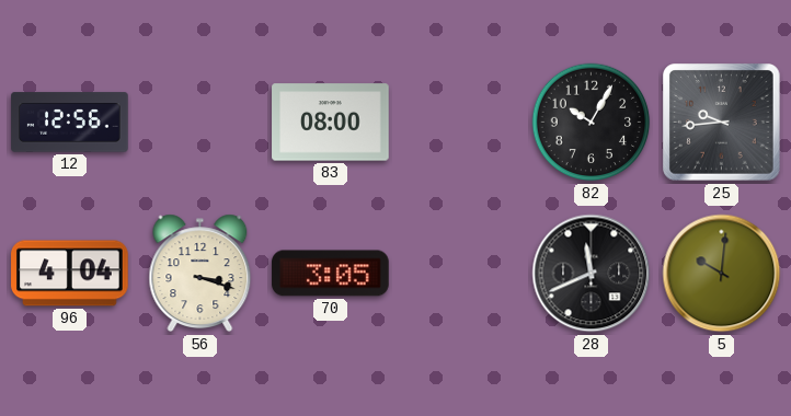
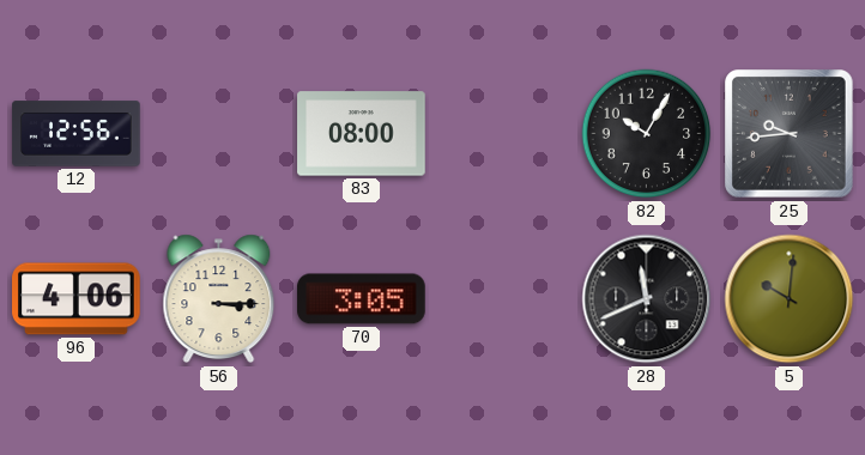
96: 4:04 -> 4:06 (77, 299)
56: 3:18 -> 3:15 (219, 299)
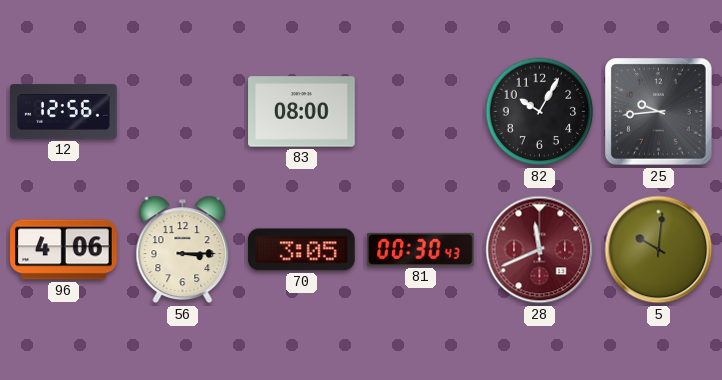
81: none -> 00:30 (421, 249)
28 dial: black -> burgundy (540, 250)
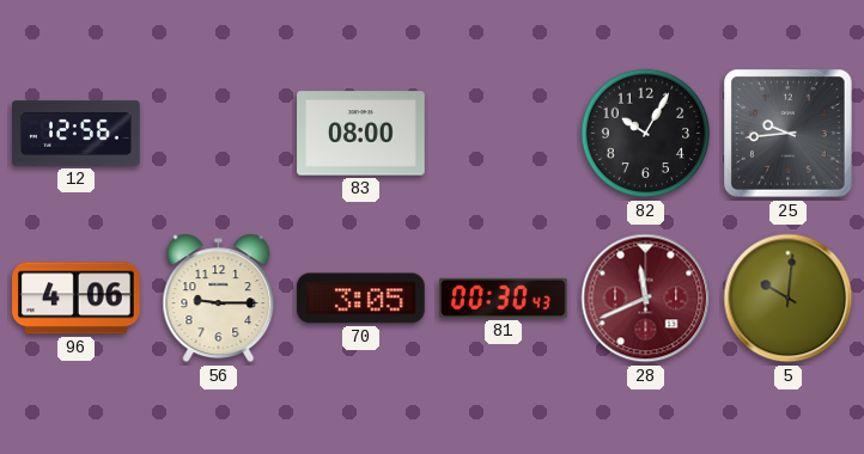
56: 3:15 -> 9:15 (219, 299)
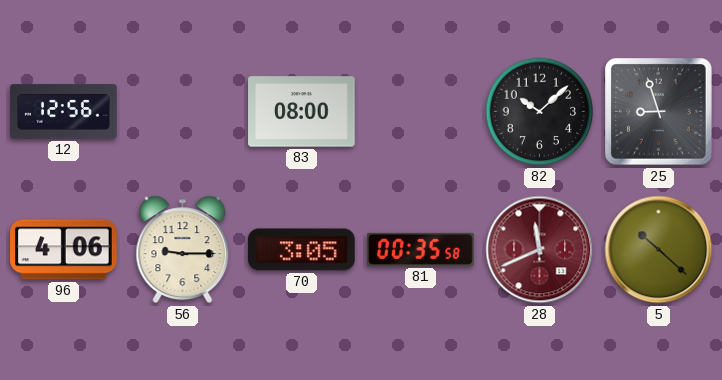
82: 10:05 -> 10:08 (540, 112)
25: 9:44 -> 8:57 (659, 112)
81: 00:30 -> 00:35 (421, 249)
5: 10:01 -> 10:22 (659, 250)
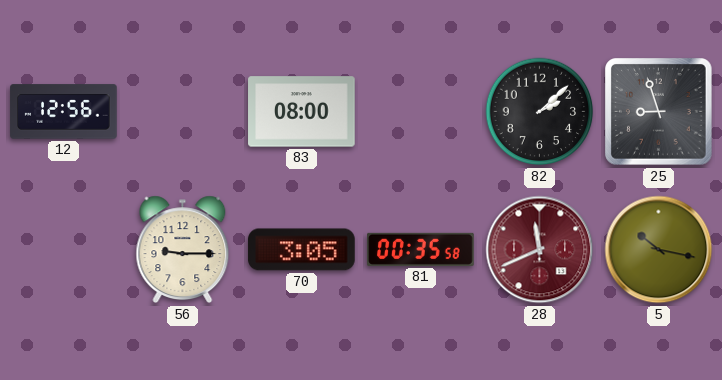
82: 10:08 -> 2:08 (540, 112)
96: 4:06 -> none (64, 250)
5: 10:22 -> 10:17 (659, 250)
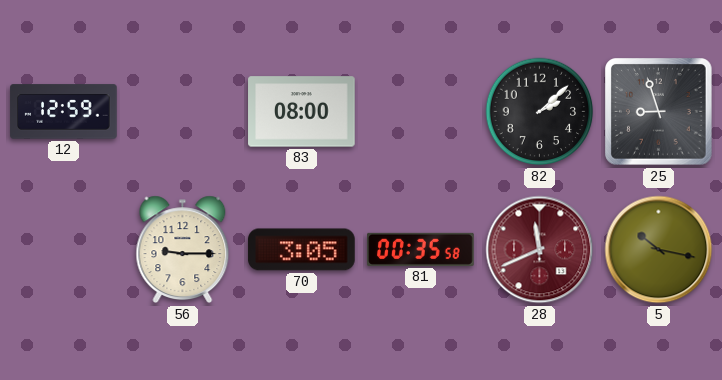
12: 12:56 -> 12:59 (64, 112)
